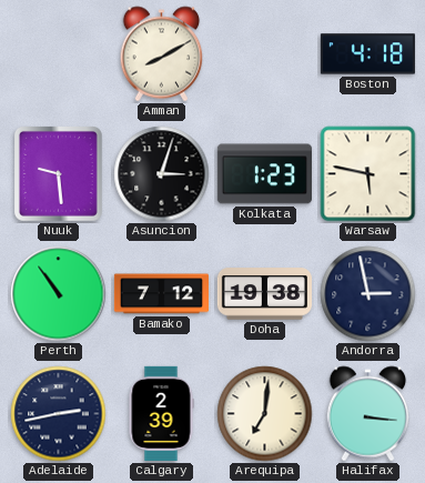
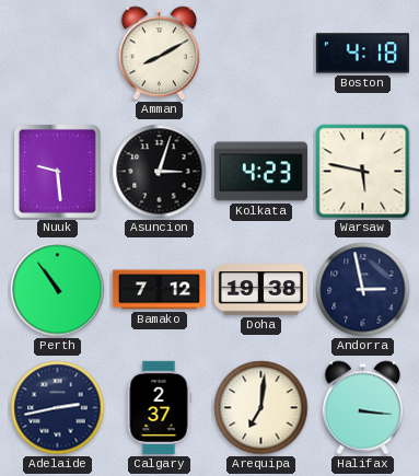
Kolkata: 1:23 -> 4:23 (260, 172)
Calgary: 2:39 -> 2:37 (159, 407)
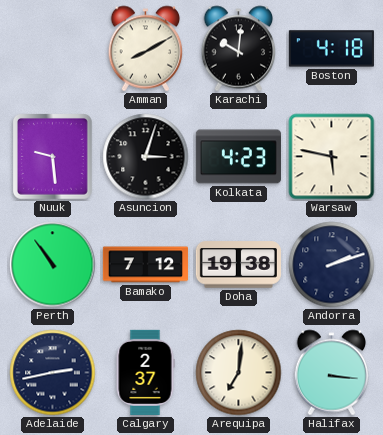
Karachi: none -> 10:01 (239, 49)
Andorra: 2:58 -> 2:12 (332, 265)
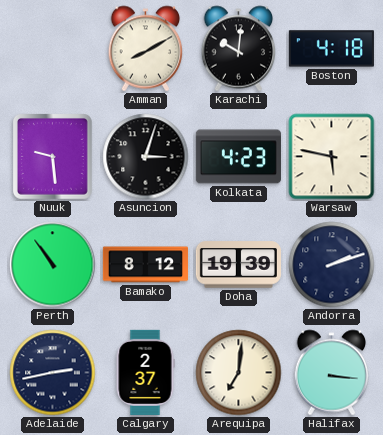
Bamako: 7:12 -> 8:12 (145, 265)
Doha: 19:38 -> 19:39 (238, 265)
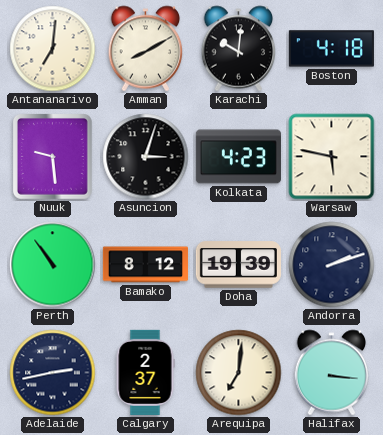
Antananarivo: none -> 7:01 (53, 49)
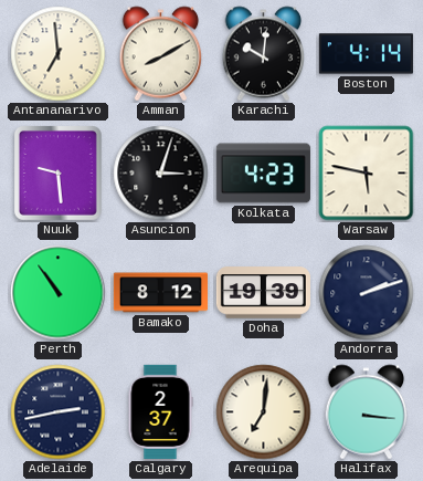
Antananarivo: 7:01 -> 6:59 (59, 54)
Boston: 4:18 -> 4:14 (366, 54)
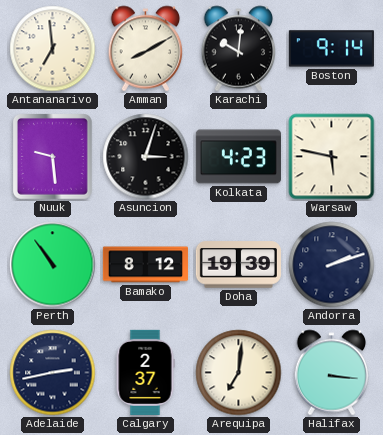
Boston: 4:14 -> 9:14 (331, 49)
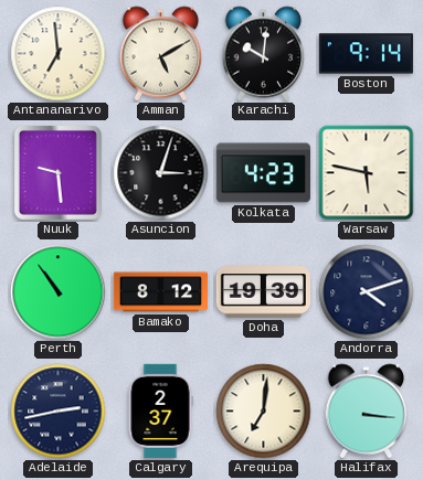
Amman: 8:10 -> 5:10 (161, 54)
Andorra: 2:12 -> 4:12 (367, 292)
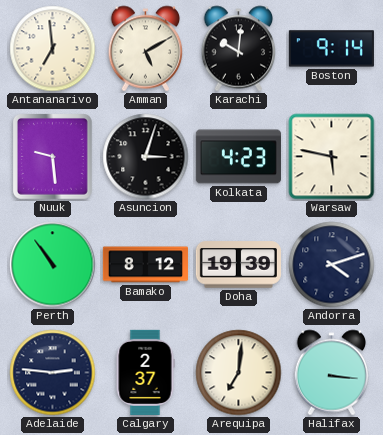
Adelaide: 2:43 -> 2:46 (53, 373)
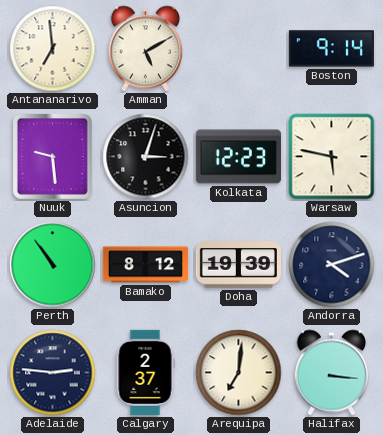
Karachi: 10:01 -> none (239, 49)
Kolkata: 4:23 -> 12:23 (238, 157)
